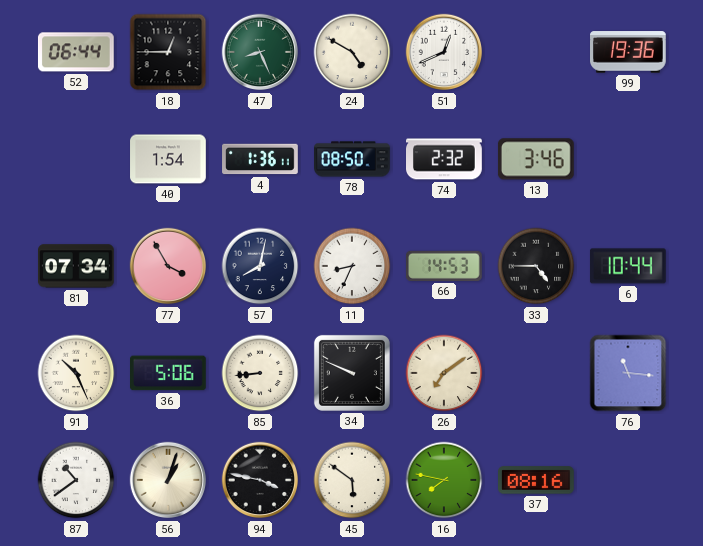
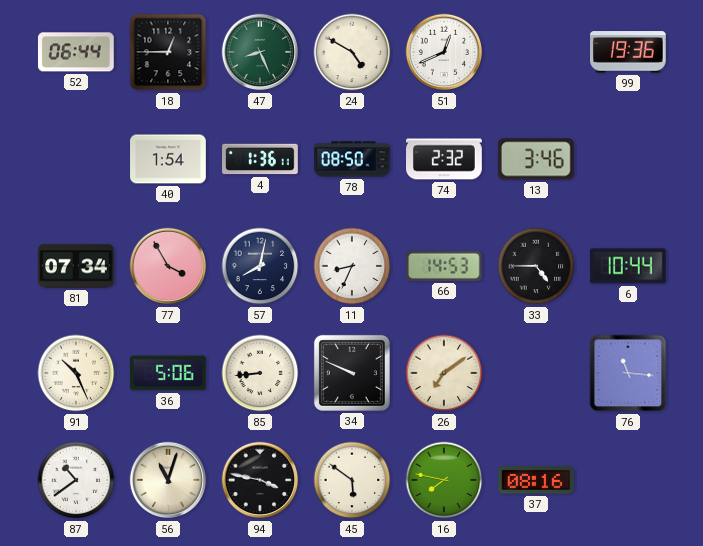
56: 1:03 -> 11:03 (168, 480)
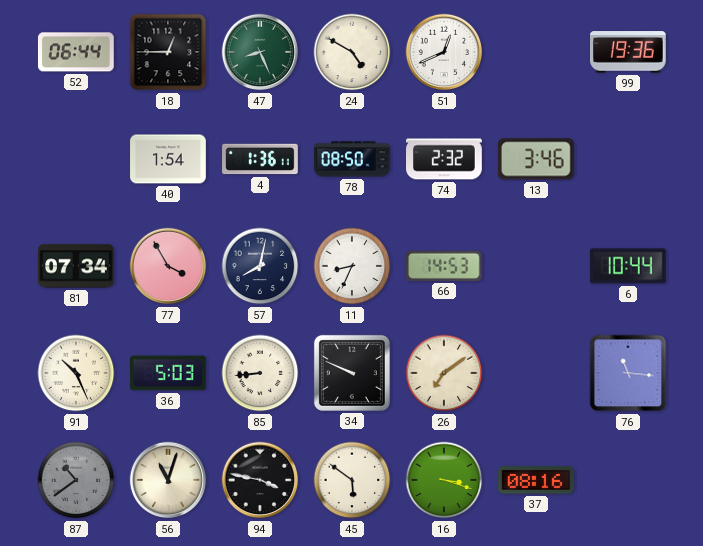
33: 4:45 -> none (536, 266)
36: 5:06 -> 5:03 (169, 373)
87 dial: white -> grey (76, 480)
16: 7:47 -> 3:18 (444, 480)
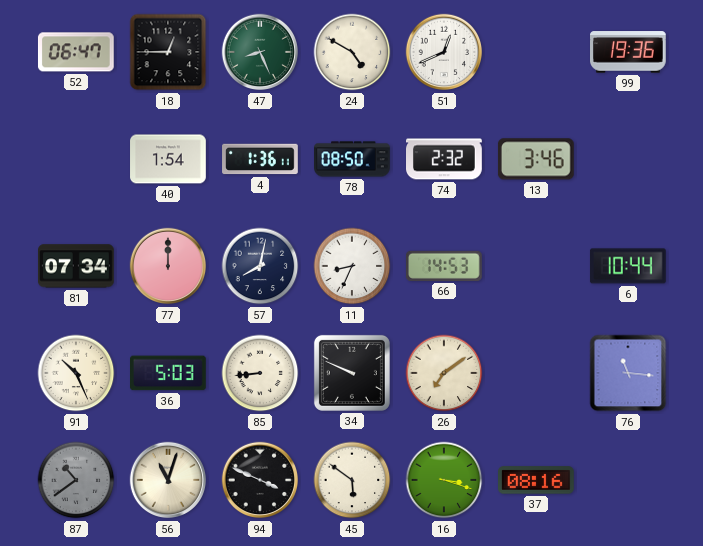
52: 06:44 -> 06:47 (76, 52)
77: 3:55 -> 12:00 (168, 266)
94: 3:47 -> 3:49 (260, 480)
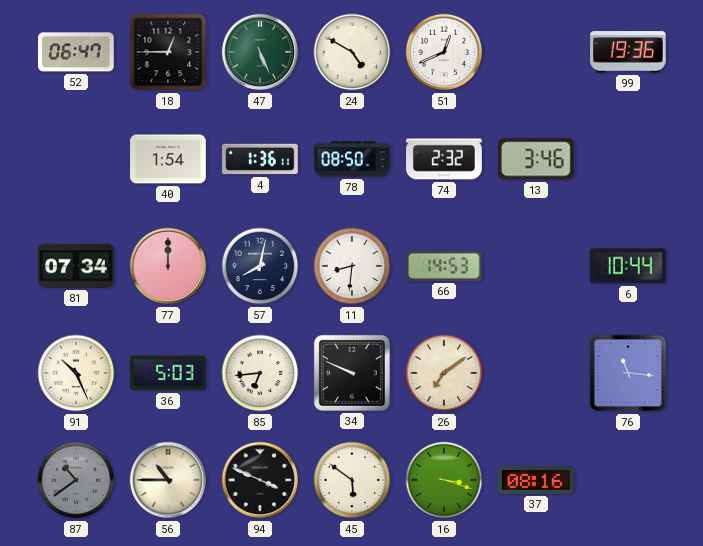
47: 8:26 -> 5:26 (260, 52)
11: 8:34 -> 8:31 (352, 266)
85: 8:44 -> 6:44 (260, 373)
56: 11:03 -> 10:45 (168, 480)
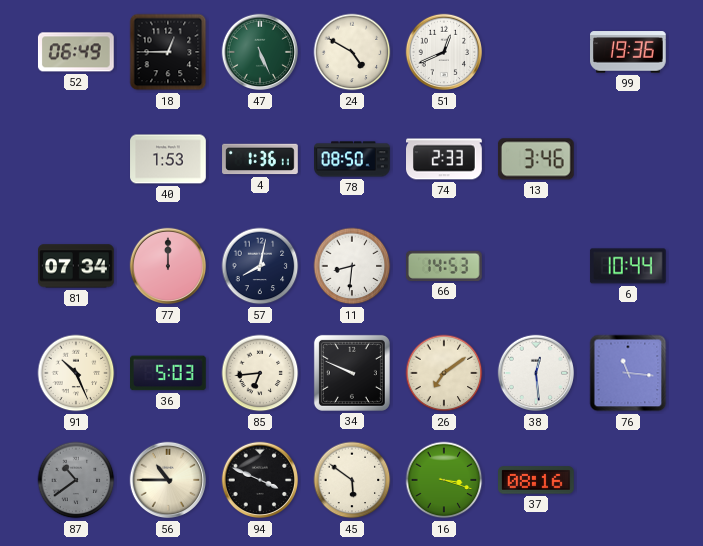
52: 06:47 -> 06:49 (76, 52)
40: 1:54 -> 1:53 (168, 159)
74: 2:32 -> 2:33 (444, 159)
38: none -> 12:29 (536, 373)
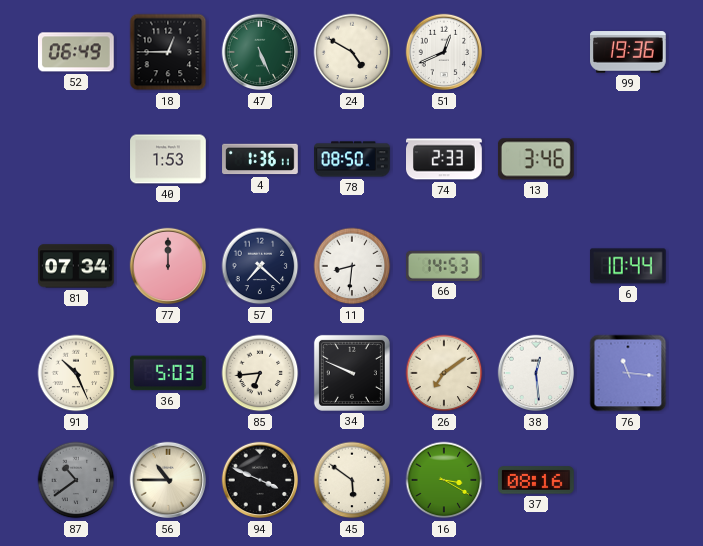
57: 8:02 -> 7:22 (260, 266)
16: 3:18 -> 3:20 (444, 480)
